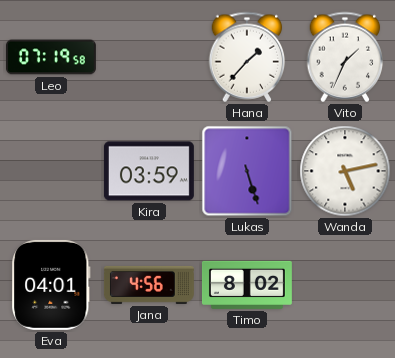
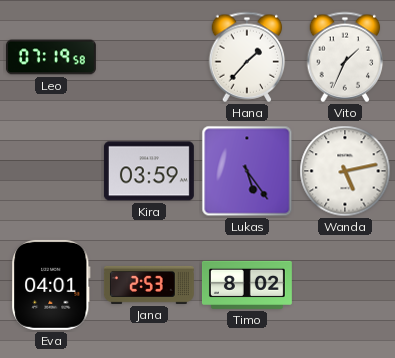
Lukas: 5:27 -> 5:24 (247, 171)
Jana: 4:56 -> 2:53 (149, 285)
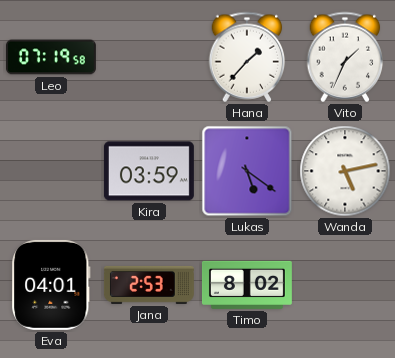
Lukas: 5:24 -> 5:21 (247, 171)
